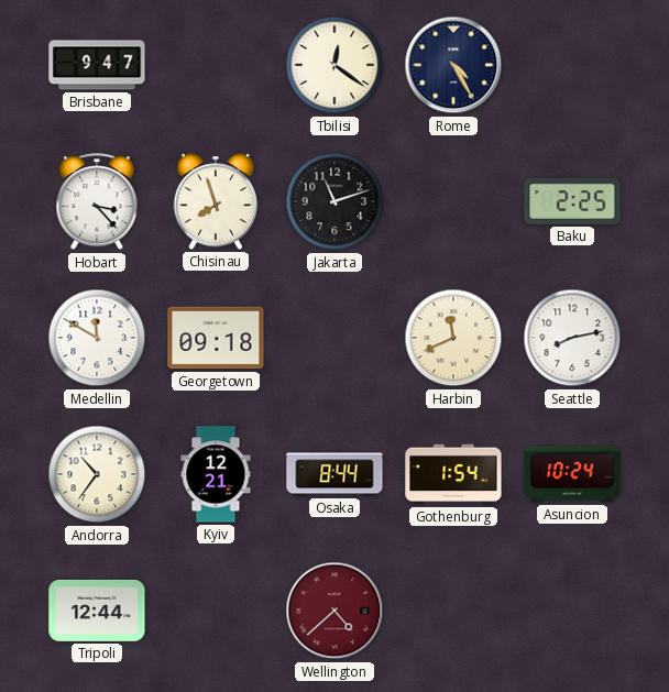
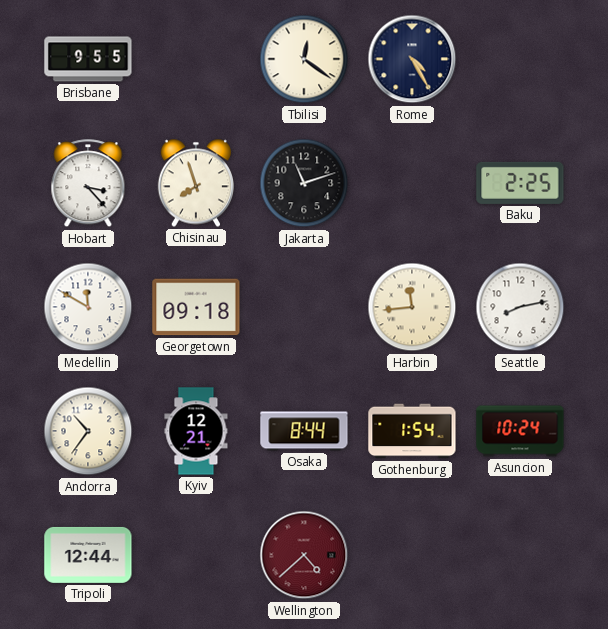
Brisbane: 9:47 -> 9:55 (88, 59)
Harbin: 11:41 -> 11:44 (412, 307)
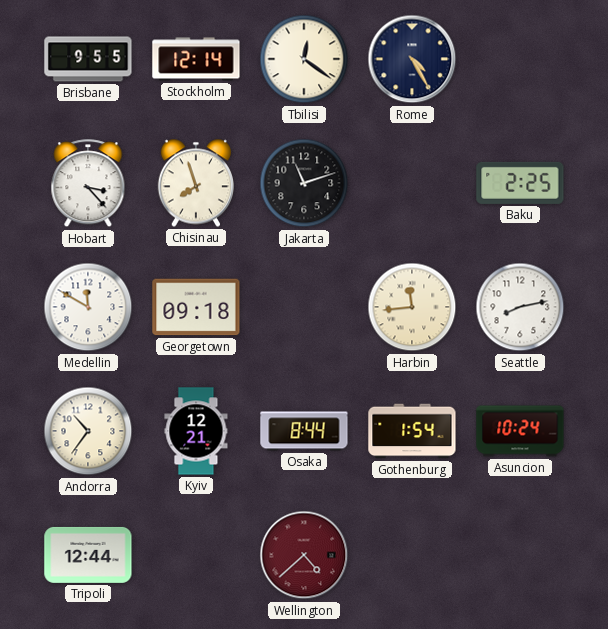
Stockholm: none -> 12:14 (196, 59)
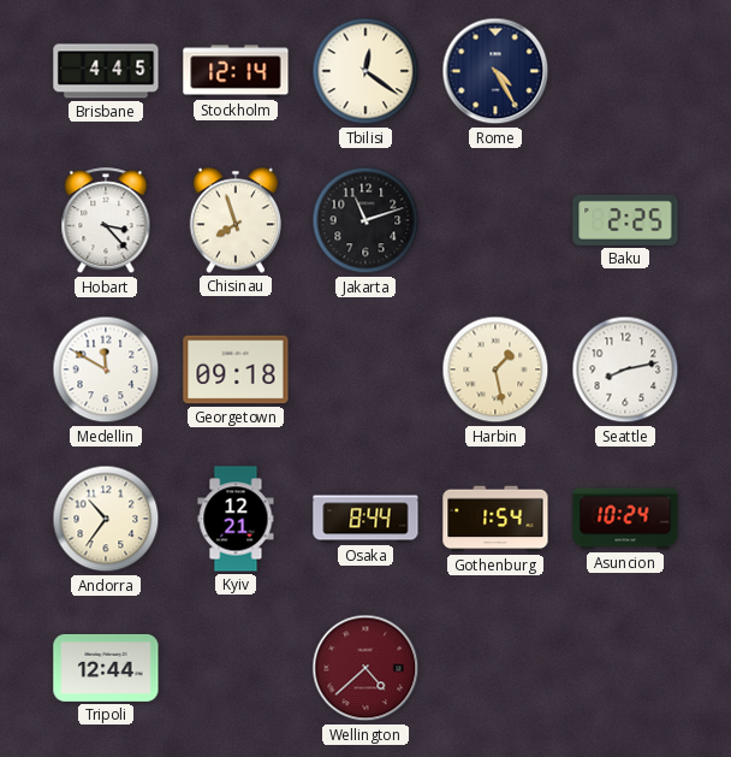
Brisbane: 9:55 -> 4:45 (106, 71)
Harbin: 11:44 -> 1:28 (495, 369)
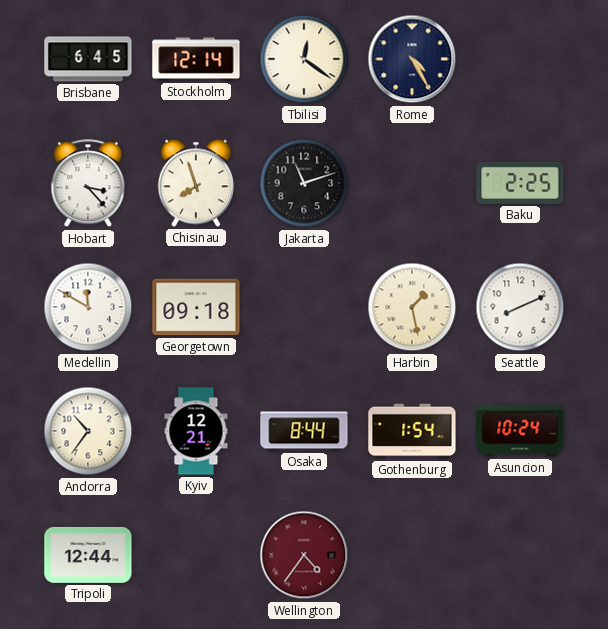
Brisbane: 4:45 -> 6:45 (88, 59)
Seattle: 8:13 -> 8:11 (520, 307)
Wellington: 4:38 -> 4:36 (304, 555)
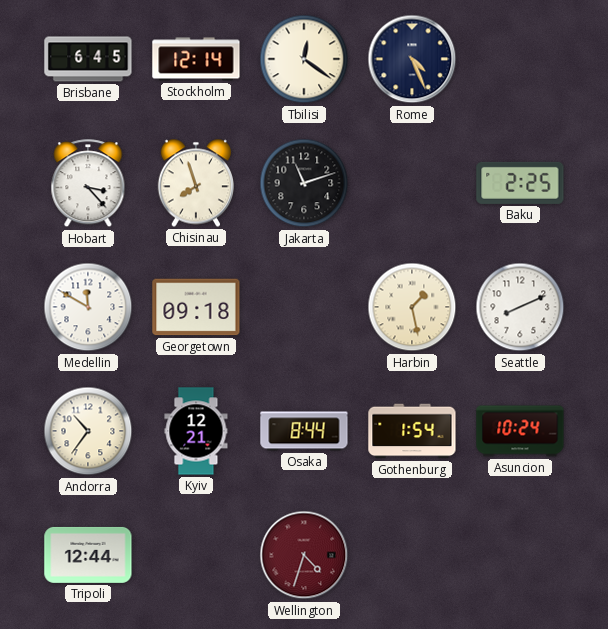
Rome: 4:25 -> 4:26 (412, 59)
Wellington: 4:36 -> 4:33 (304, 555)
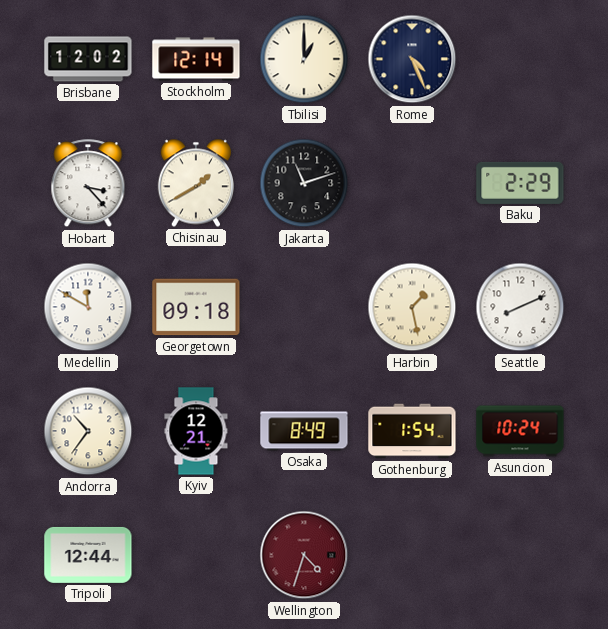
Brisbane: 6:45 -> 12:02 (88, 59)
Tbilisi: 12:21 -> 1:00 (304, 59)
Chisinau: 7:57 -> 1:40 (195, 183)
Baku: 2:25 -> 2:29 (520, 183)
Osaka: 8:44 -> 8:49 (304, 431)
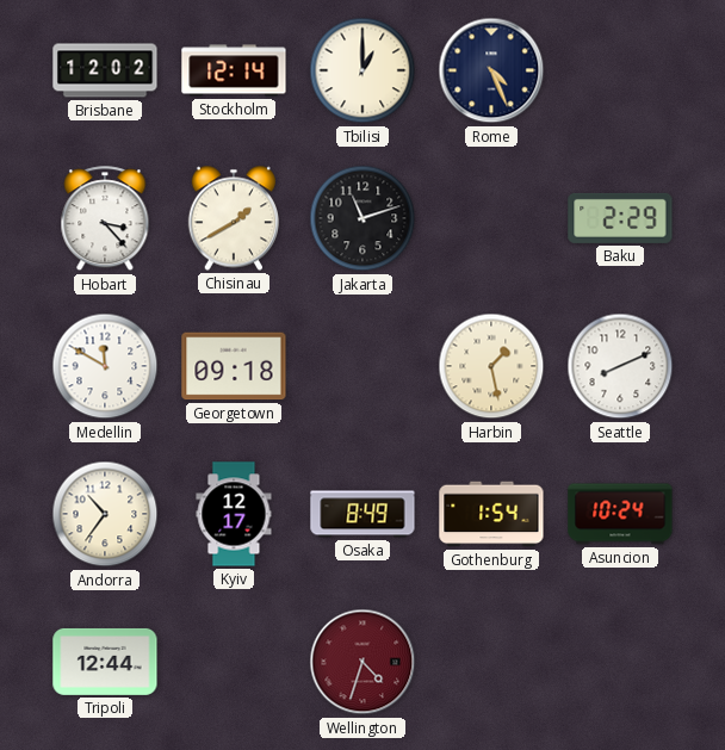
Kyiv: 12:21 -> 12:17 (234, 514)
